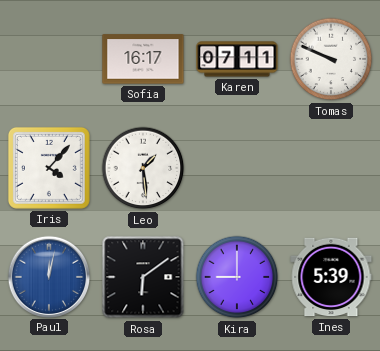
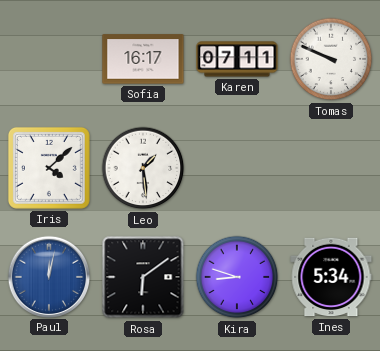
Iris: 4:07 -> 4:08 (49, 168)
Kira: 9:00 -> 8:48 (237, 277)
Ines: 5:39 -> 5:34 (331, 277)
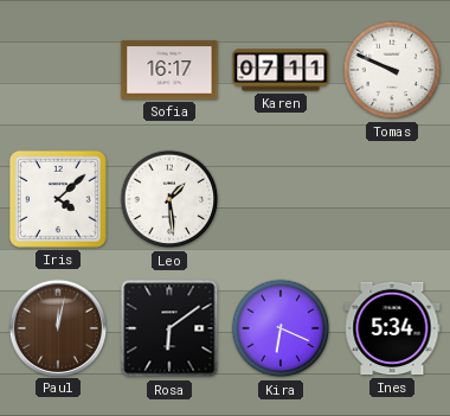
Paul dial: blue -> brown (57, 327)
Kira: 8:48 -> 6:19 (281, 328)
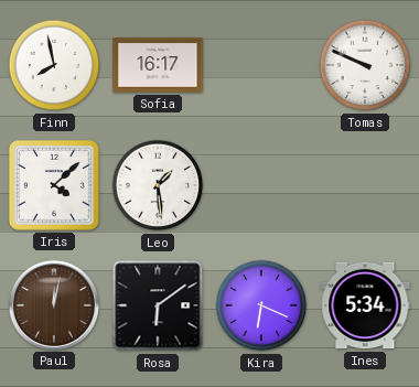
Finn: none -> 7:58 (54, 65)
Karen: 07:11 -> none (281, 70)
